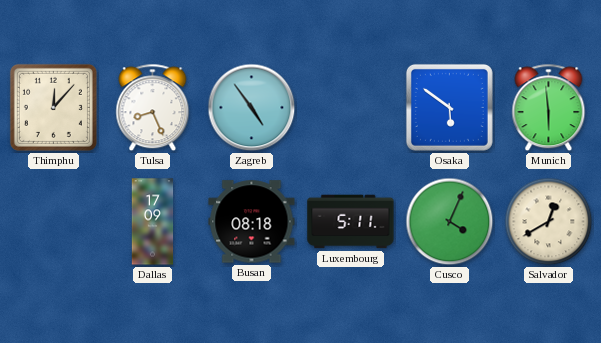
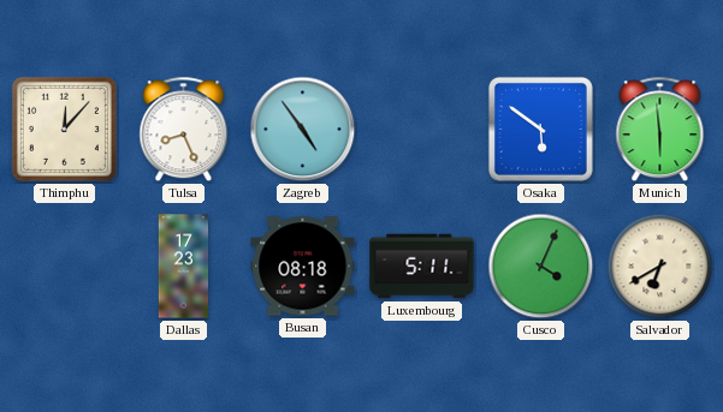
Dallas: 17:09 -> 17:23 (184, 267)
Salvador: 12:40 -> 6:40 (660, 267)
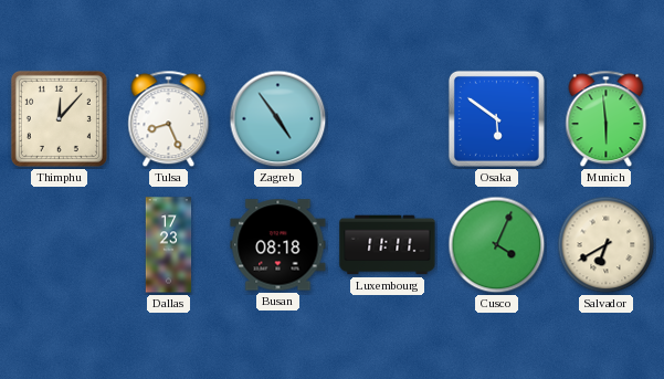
Luxembourg: 5:11 -> 11:11 (388, 245)
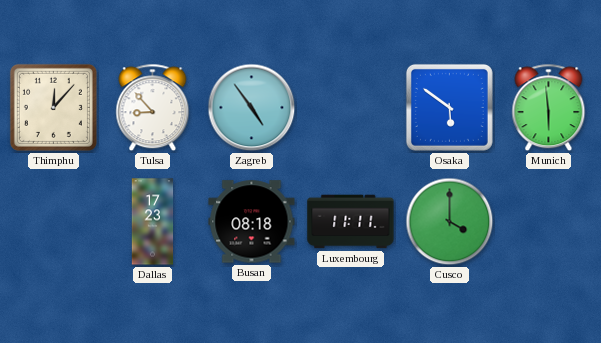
Tulsa: 8:26 -> 8:53 (153, 108)
Cusco: 4:04 -> 4:00 (450, 222)
Salvador: 6:40 -> none (607, 245)
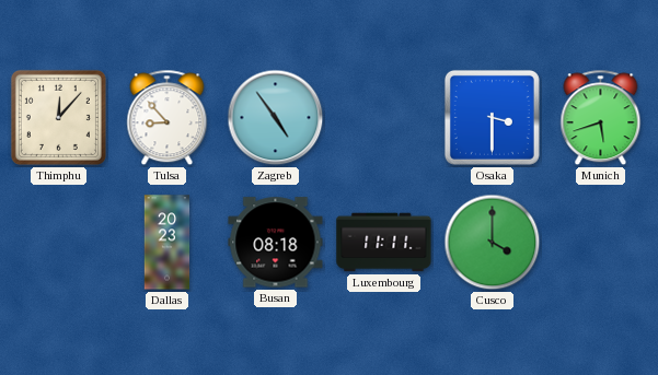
Osaka: 5:51 -> 3:30 (492, 117)
Munich: 5:59 -> 5:42 (601, 118)
Dallas: 17:23 -> 20:23 (168, 243)
